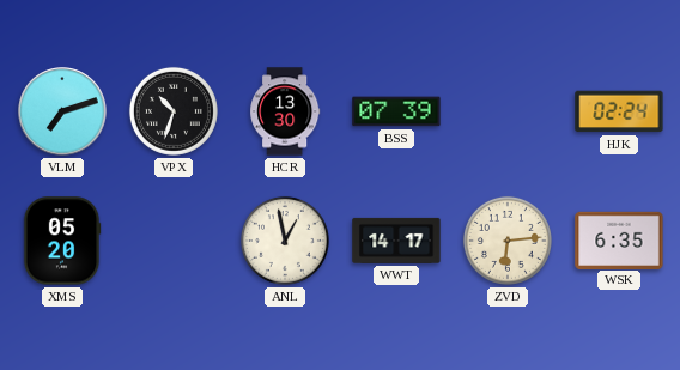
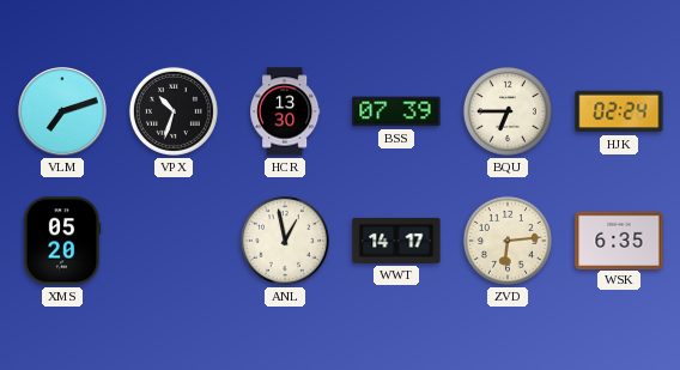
BQU: none -> 6:45 (508, 111)
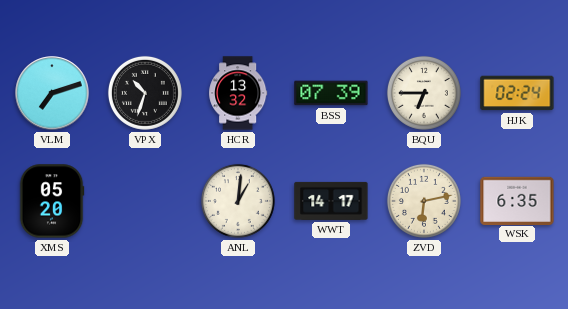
HCR: 13:30 -> 13:32 (238, 93)
ANL: 12:58 -> 1:01 (238, 201)
ZVD: 6:14 -> 6:13 (424, 201)
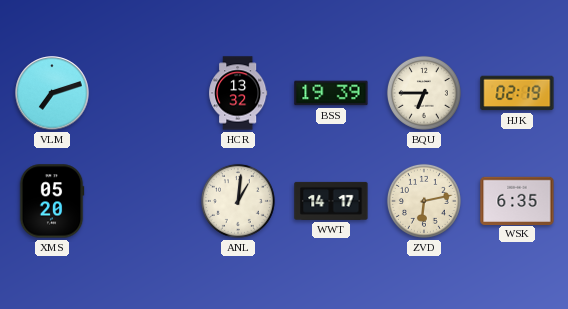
VPX: 10:33 -> none (145, 93)
BSS: 07:39 -> 19:39 (331, 93)
HJK: 02:24 -> 02:19 (517, 93)
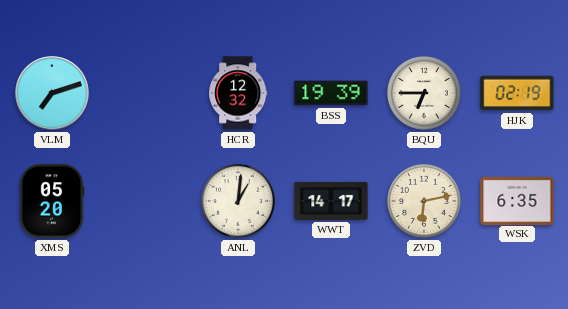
HCR: 13:32 -> 12:32 (238, 93)
